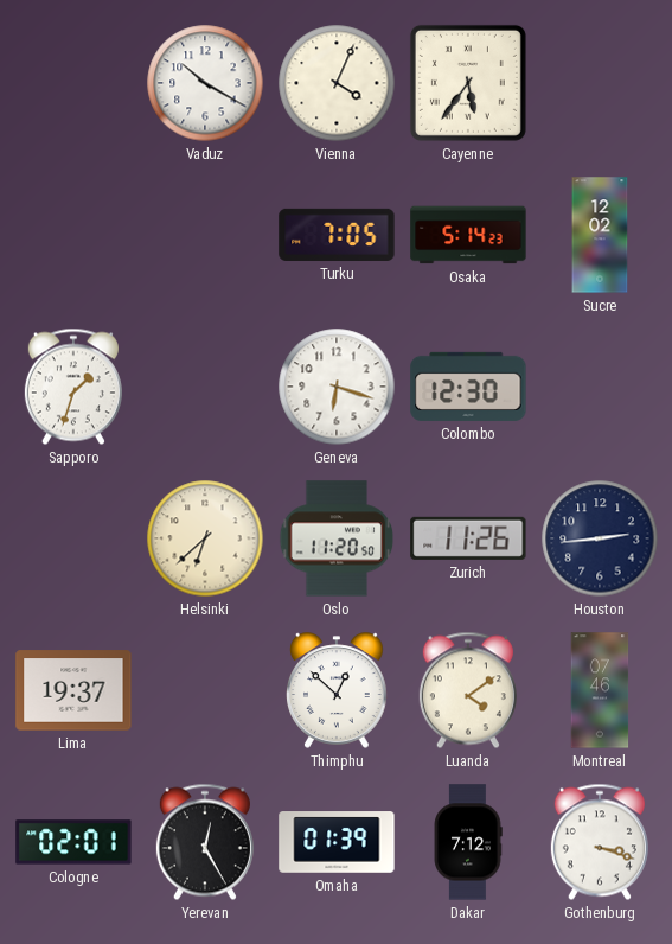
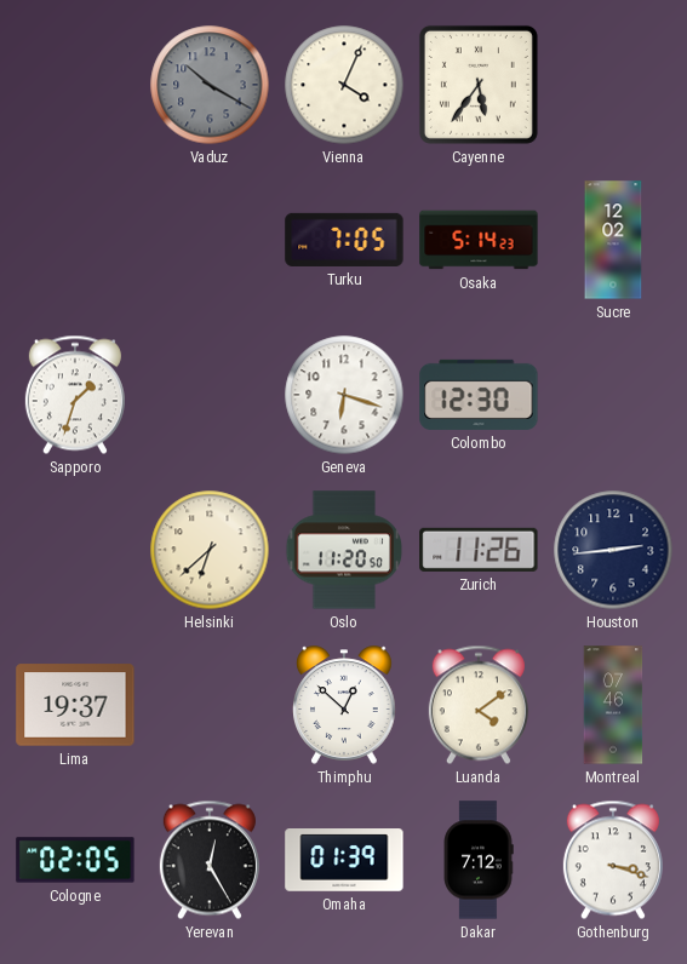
Vaduz dial: white -> grey (210, 85)
Cologne: 02:01 -> 02:05 (75, 860)
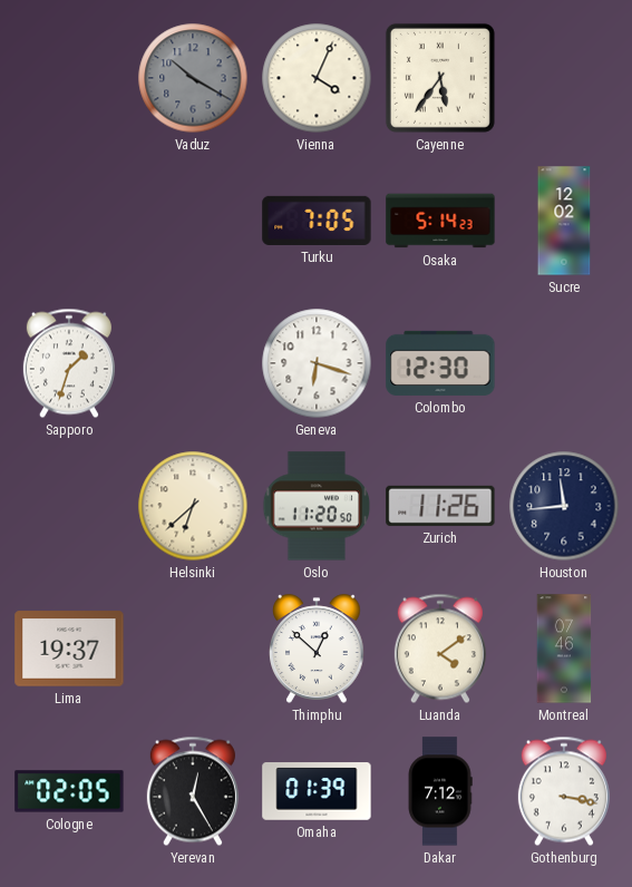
Houston: 2:44 -> 11:44 (564, 506)
Gothenburg: 3:18 -> 3:17 (564, 791)
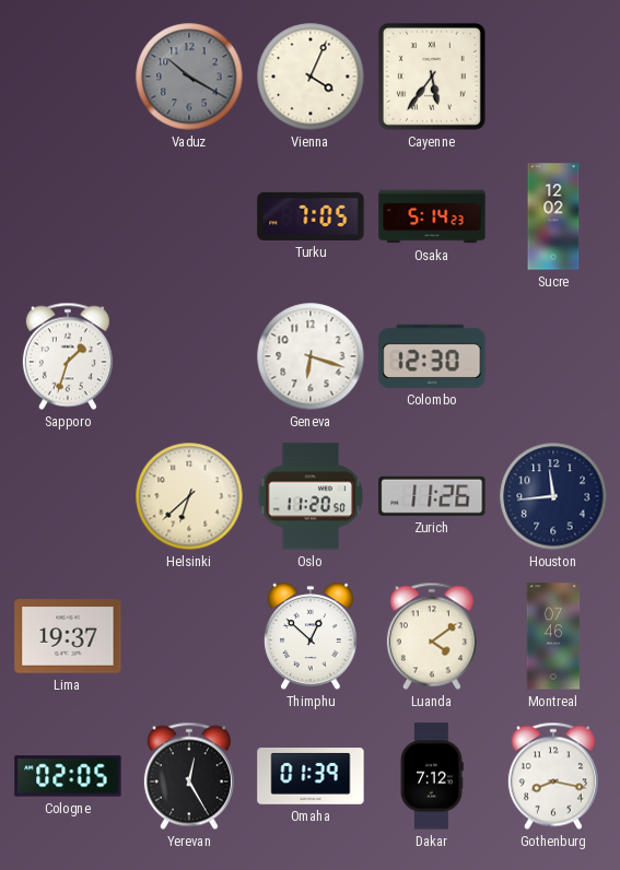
Gothenburg: 3:17 -> 8:17 (553, 776)
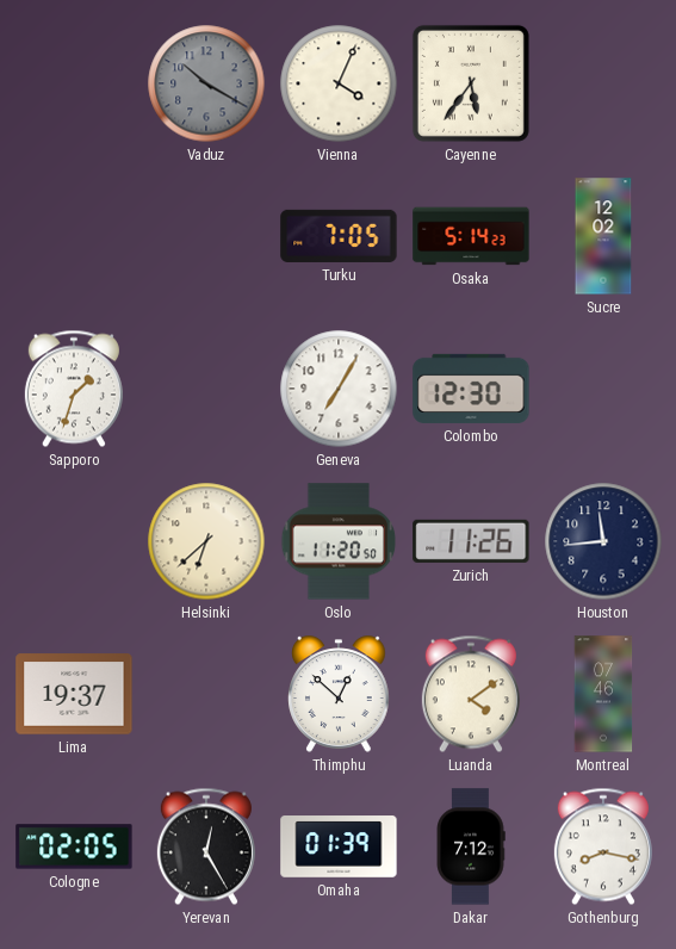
Geneva: 6:18 -> 7:05 (339, 389)
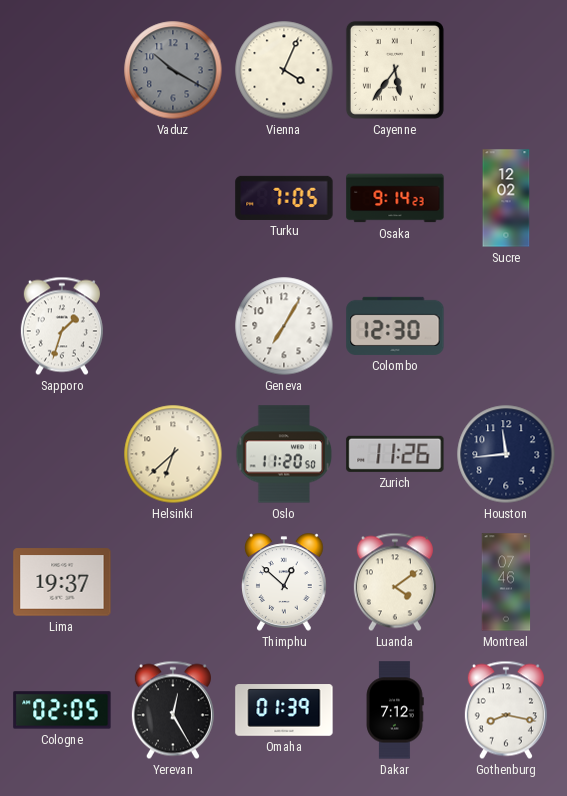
Osaka: 5:14 -> 9:14 (395, 198)
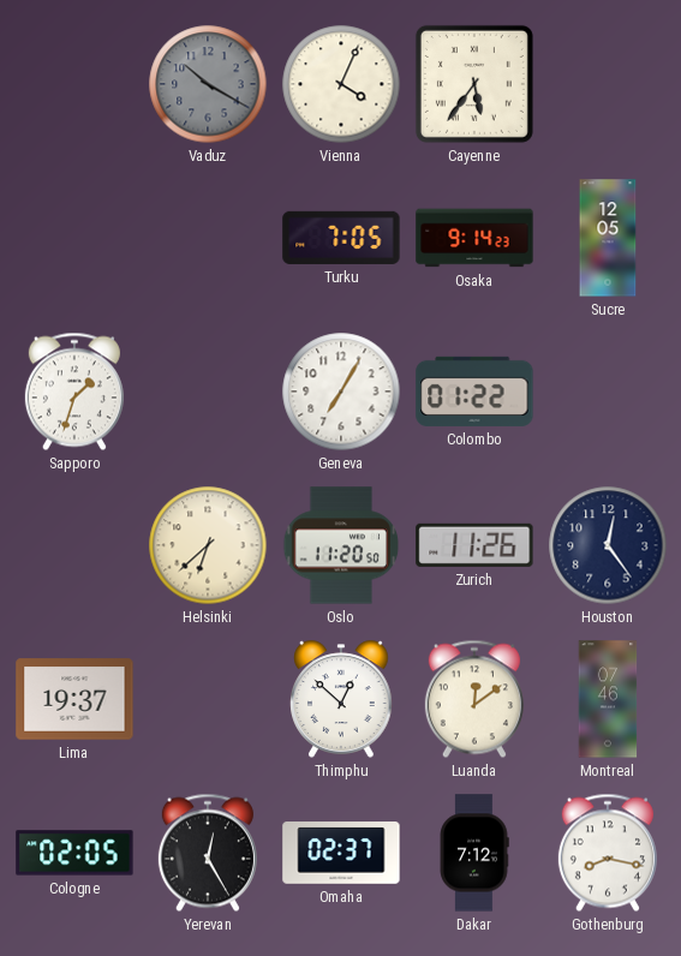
Sucre: 12:02 -> 12:05 (608, 238)
Colombo: 12:30 -> 01:22 (474, 392)
Houston: 11:44 -> 12:24 (608, 545)
Luanda: 4:09 -> 12:09 (474, 699)
Omaha: 01:39 -> 02:37 (341, 853)
